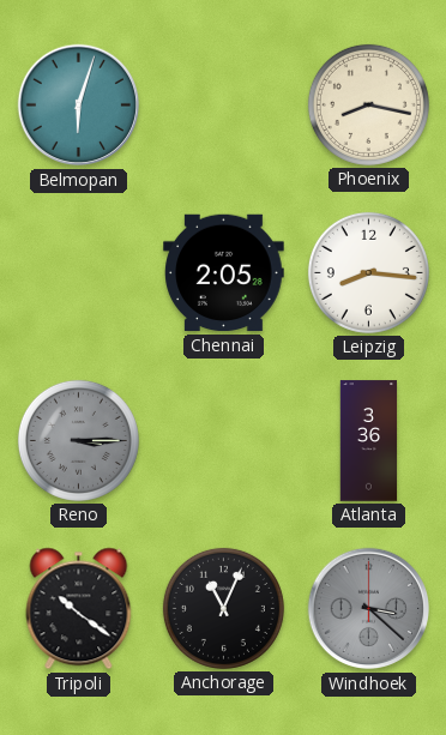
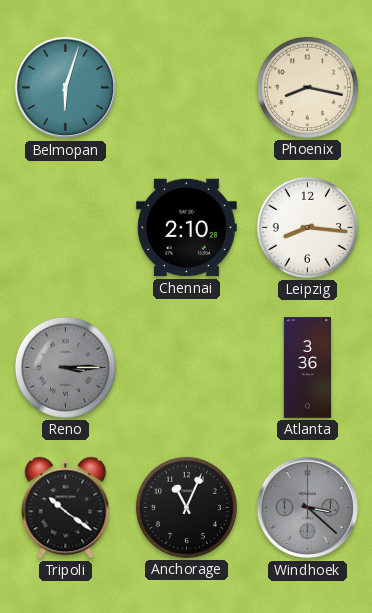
Chennai: 2:05 -> 2:10 (187, 228)
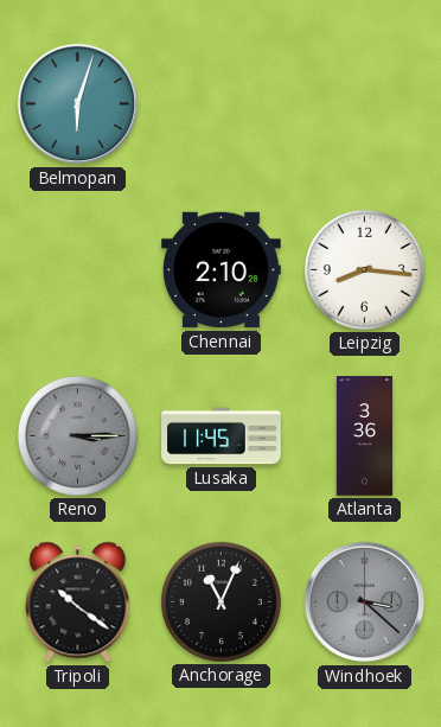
Phoenix: 8:17 -> none (307, 87)
Lusaka: none -> 11:45 (222, 436)
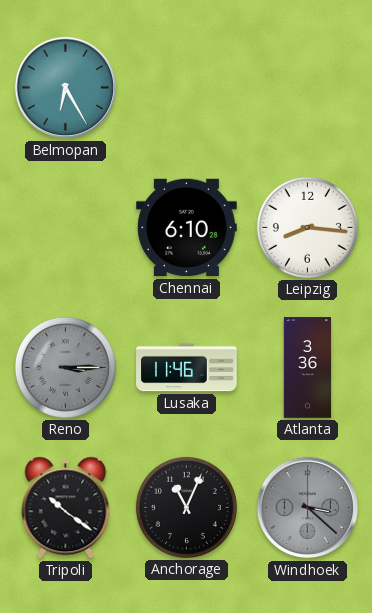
Belmopan: 6:03 -> 6:25 (66, 88)
Chennai: 2:10 -> 6:10 (187, 228)
Lusaka: 11:45 -> 11:46 (187, 368)
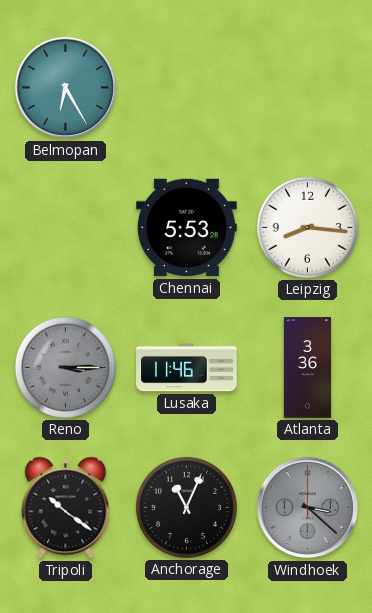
Chennai: 6:10 -> 5:53 (187, 228)
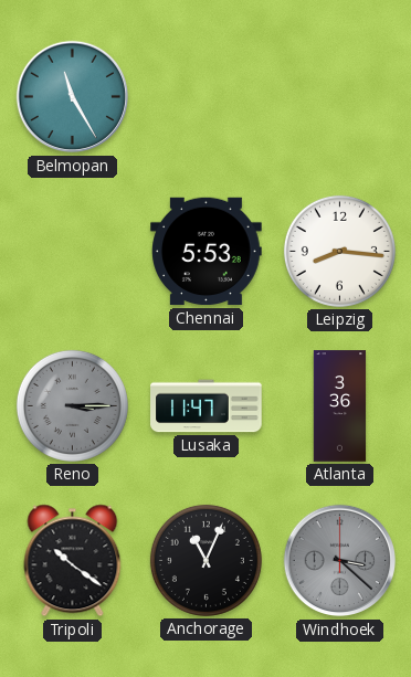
Belmopan: 6:25 -> 11:25 (73, 97)
Lusaka: 11:46 -> 11:47 (207, 406)
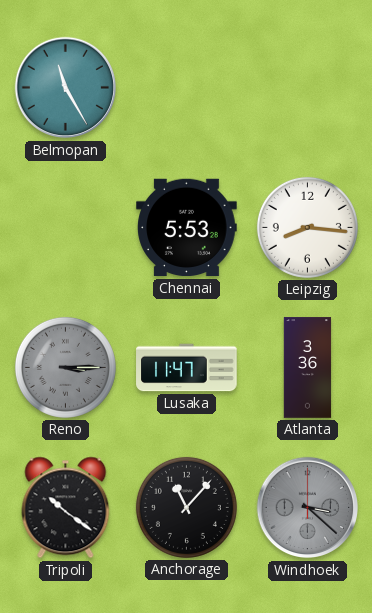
Anchorage: 11:04 -> 11:07 (186, 507)
